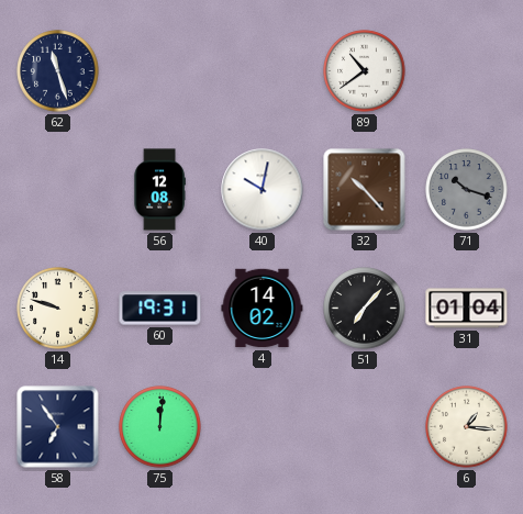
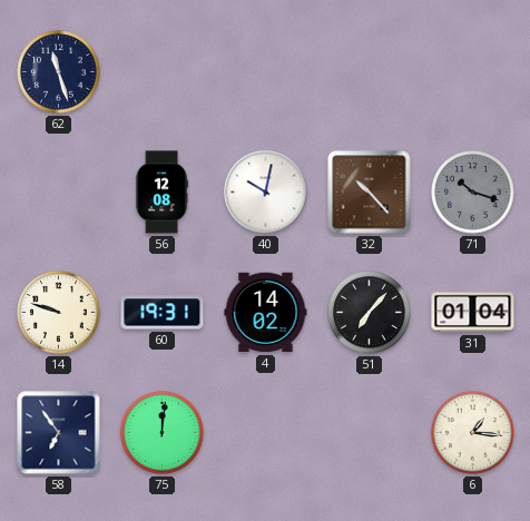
89: 10:39 -> none (365, 71)
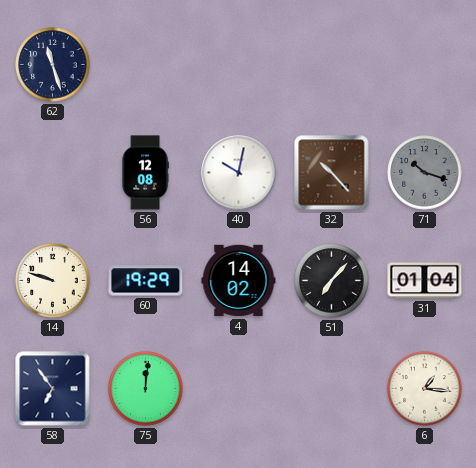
60: 19:31 -> 19:29 (146, 281)
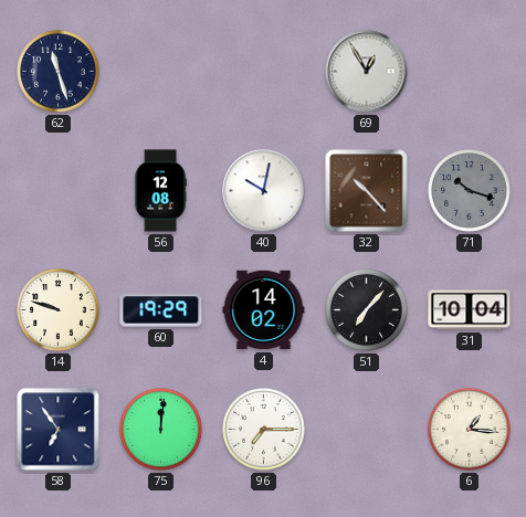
69: none -> 12:55 (367, 72)
31: 01:04 -> 10:04 (470, 310)
96: none -> 7:15 (264, 430)
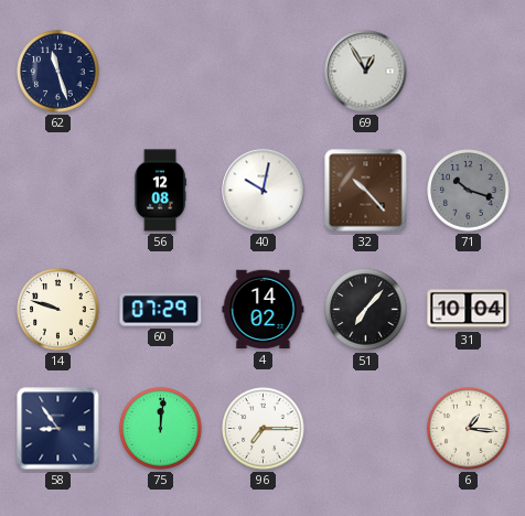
60: 19:29 -> 07:29 (161, 310)
58: 6:54 -> 8:54 (58, 429)
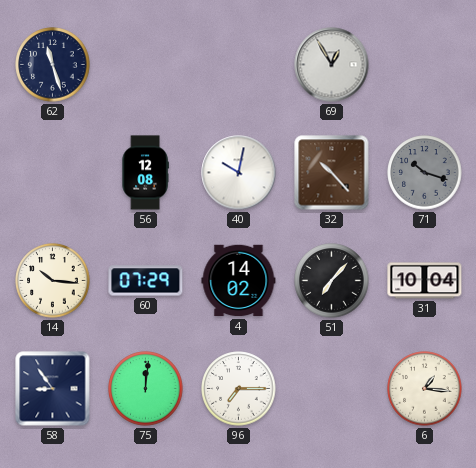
14: 9:48 -> 10:16 (53, 281)
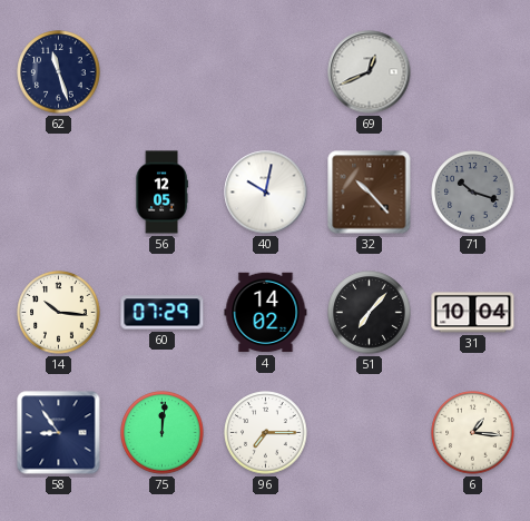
69: 12:55 -> 12:41 (370, 72)
56: 12:08 -> 12:05 (161, 193)
